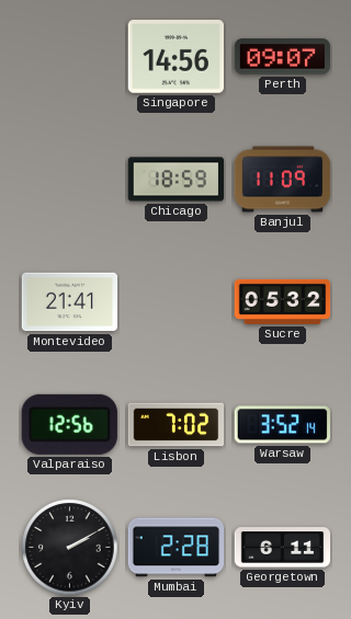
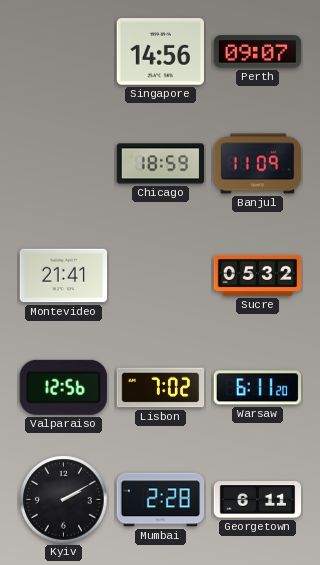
Warsaw: 3:52 -> 6:11 (257, 388)
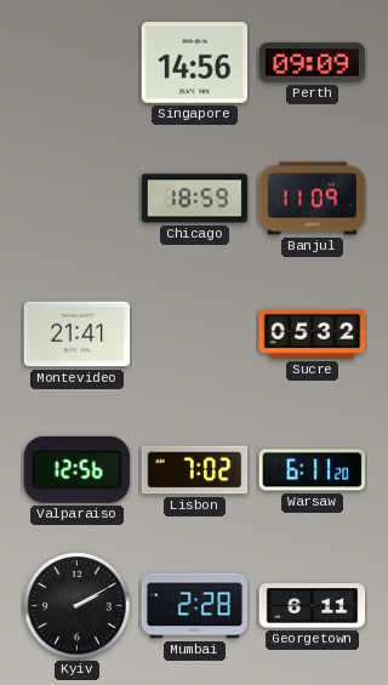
Perth: 09:07 -> 09:09 (313, 63)
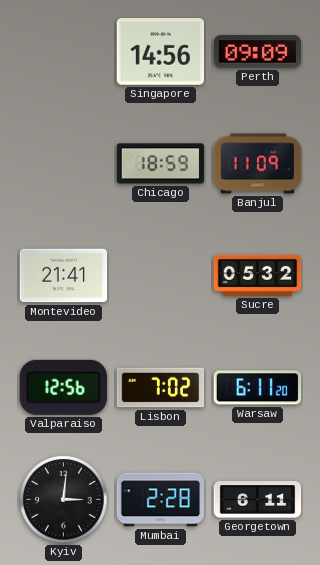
Kyiv: 2:10 -> 3:01 (64, 500)
